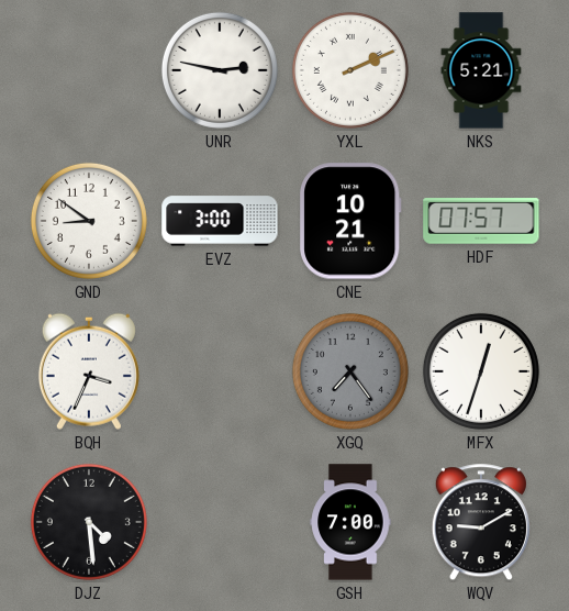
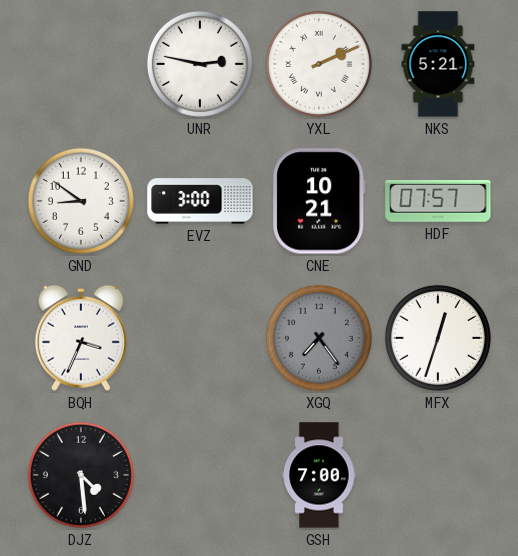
WQV: 9:10 -> none (481, 523)
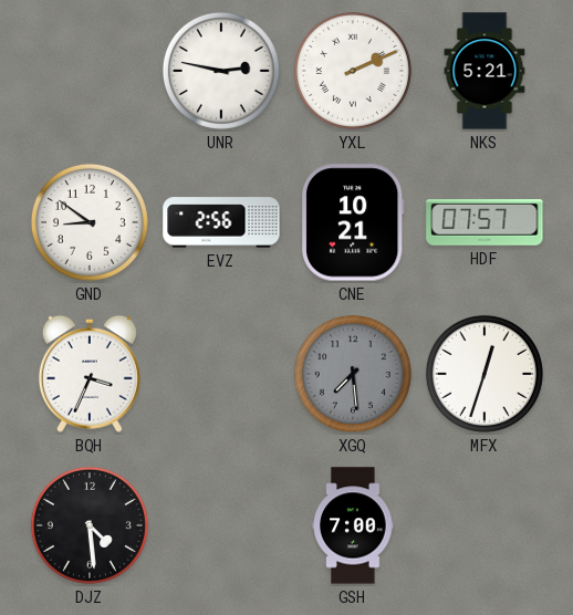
EVZ: 3:00 -> 2:56 (221, 222)
XGQ: 7:24 -> 7:29 (353, 374)
